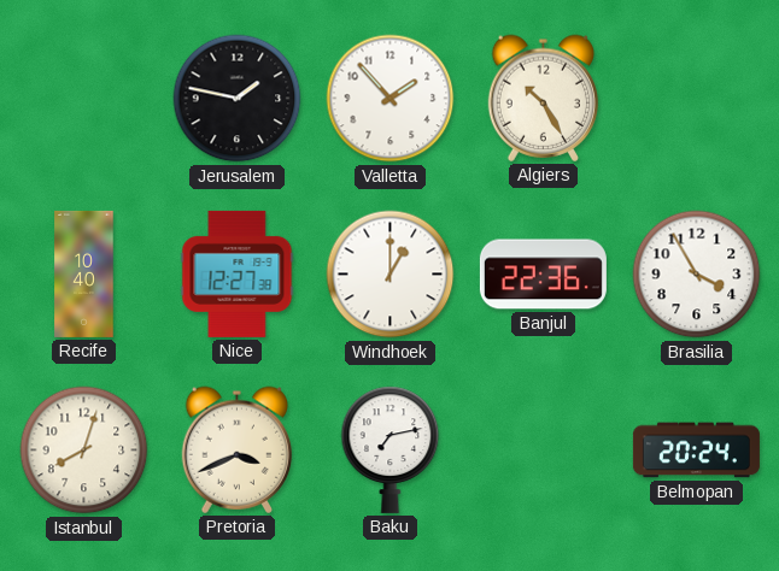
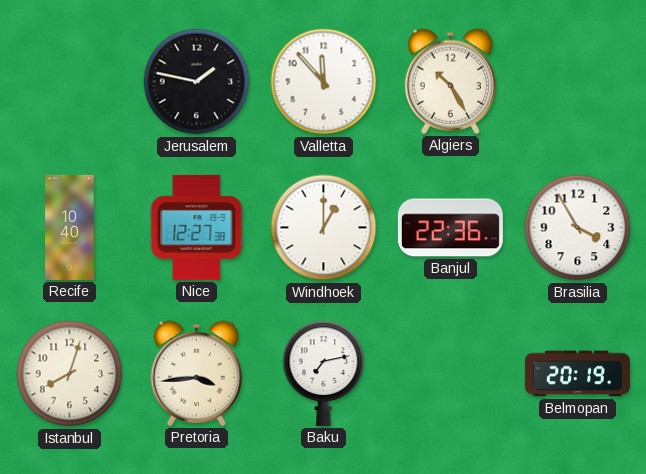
Valletta: 1:53 -> 11:53 (324, 82)
Pretoria: 3:41 -> 3:44 (197, 373)
Belmopan: 20:24 -> 20:19 (577, 374)
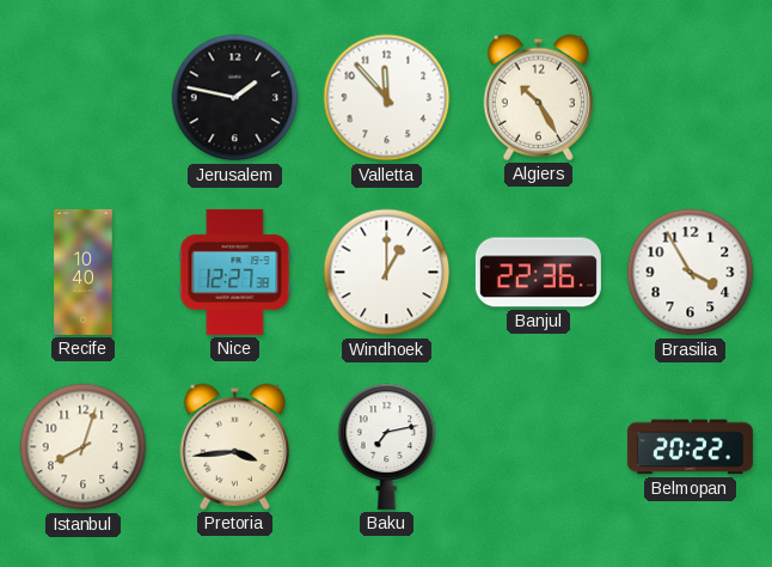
Belmopan: 20:19 -> 20:22 (690, 447)
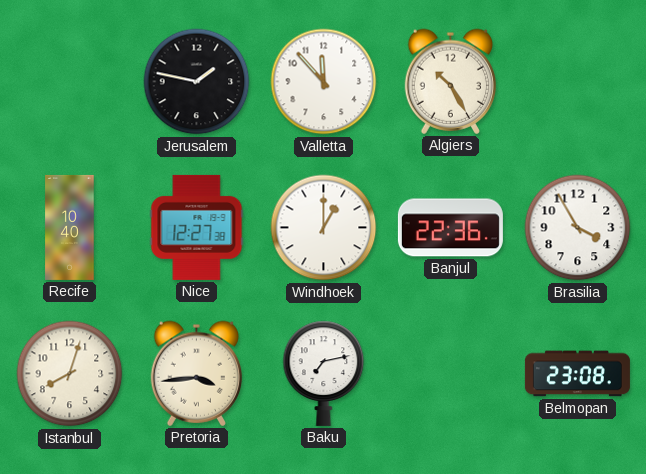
Belmopan: 20:22 -> 23:08 (577, 374)
